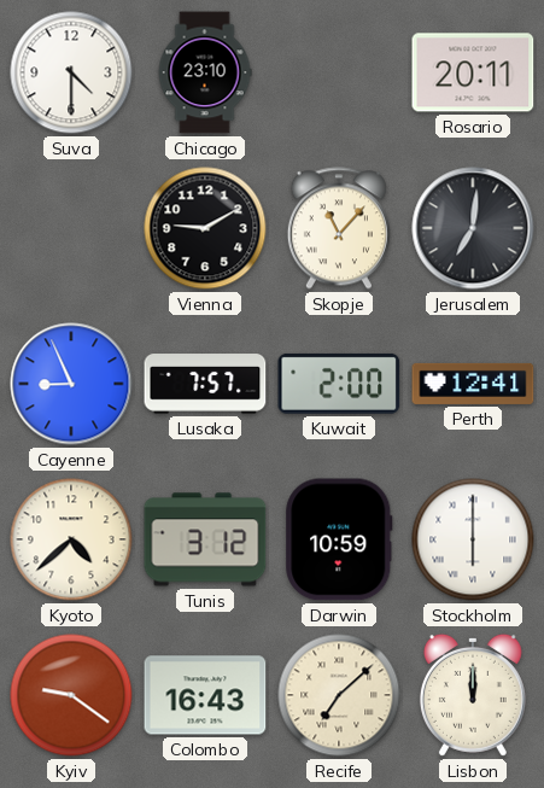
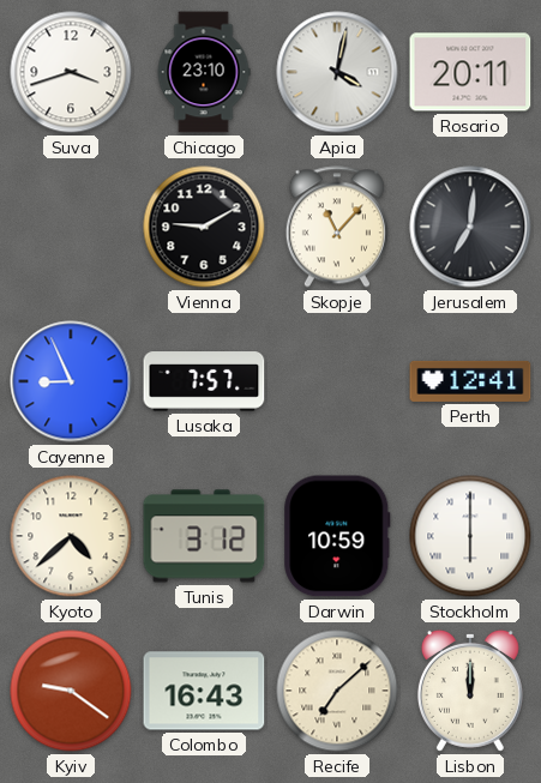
Suva: 4:30 -> 3:42 (71, 72)
Apia: none -> 4:02 (337, 72)
Kuwait: 2:00 -> none (339, 384)
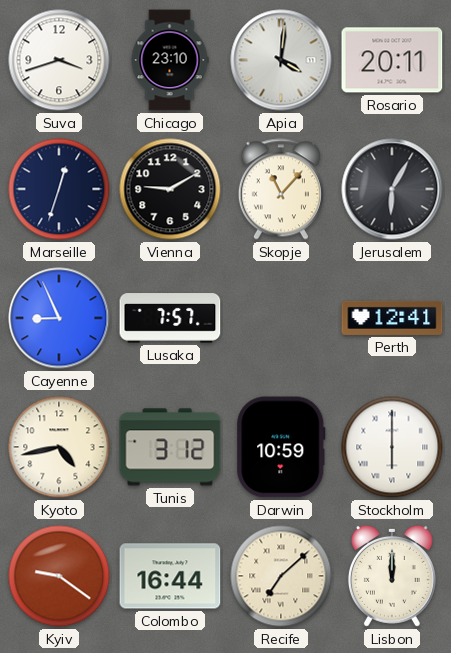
Apia: 4:02 -> 4:01 (281, 60)
Marseille: none -> 12:33 (59, 189)
Jerusalem: 7:01 -> 6:05 (392, 189)
Kyoto: 4:38 -> 4:43 (59, 447)
Colombo: 16:43 -> 16:44 (170, 576)
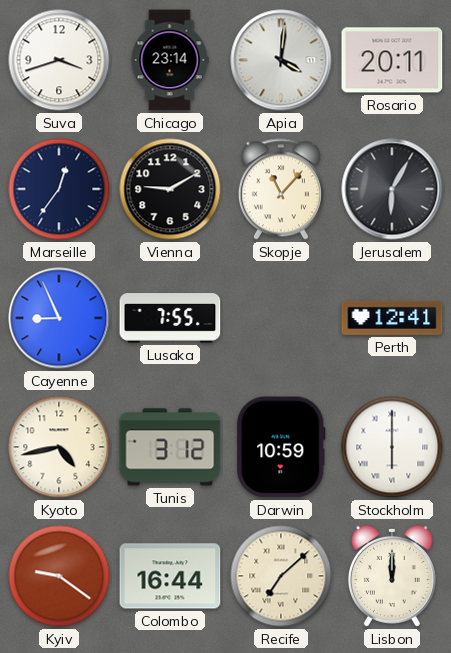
Chicago: 23:10 -> 23:14 (170, 60)
Marseille: 12:33 -> 12:36 (59, 189)
Lusaka: 7:57 -> 7:55 (170, 318)
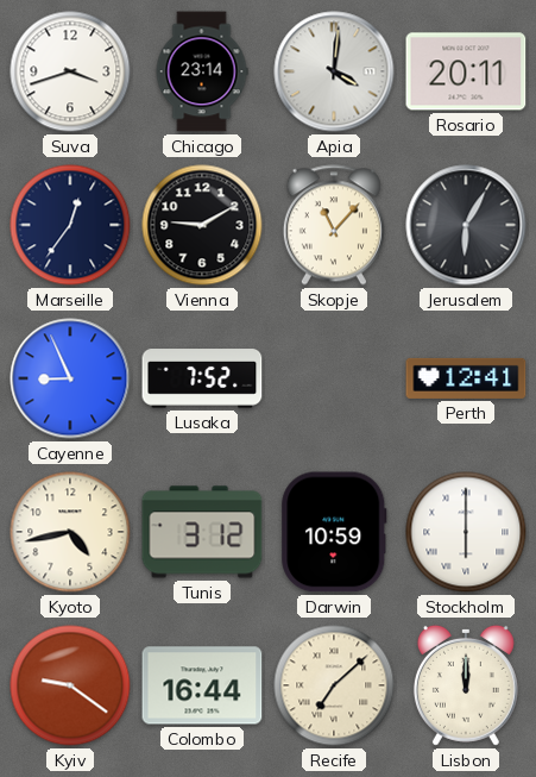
Lusaka: 7:55 -> 7:52 (202, 378)
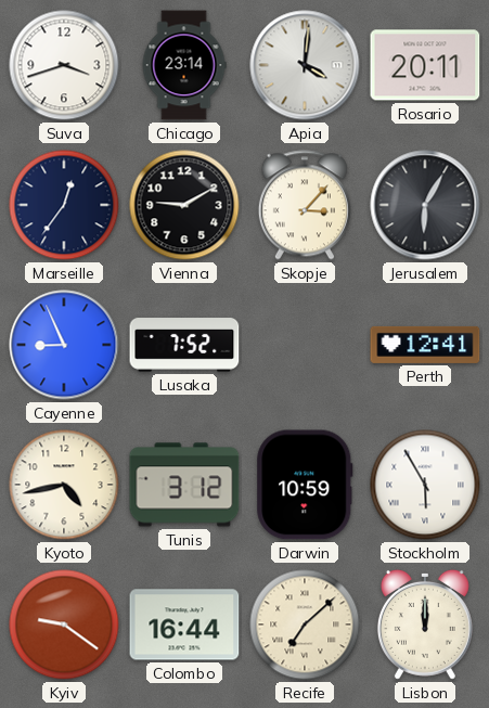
Skopje: 11:07 -> 3:07 (305, 205)
Stockholm: 6:00 -> 5:55 (425, 485)
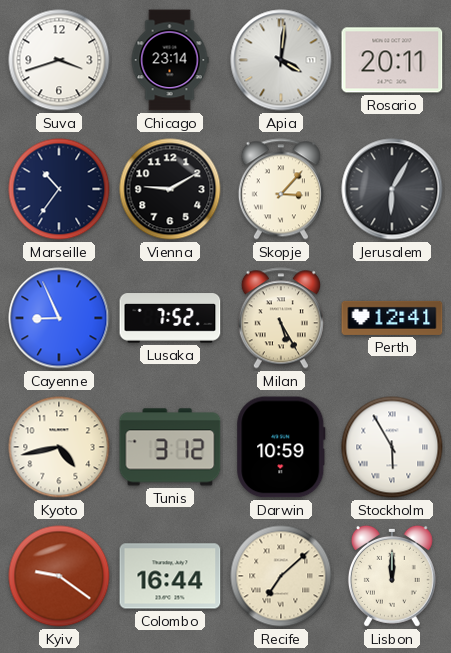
Marseille: 12:36 -> 10:36 (59, 189)
Milan: none -> 5:25 (281, 318)
